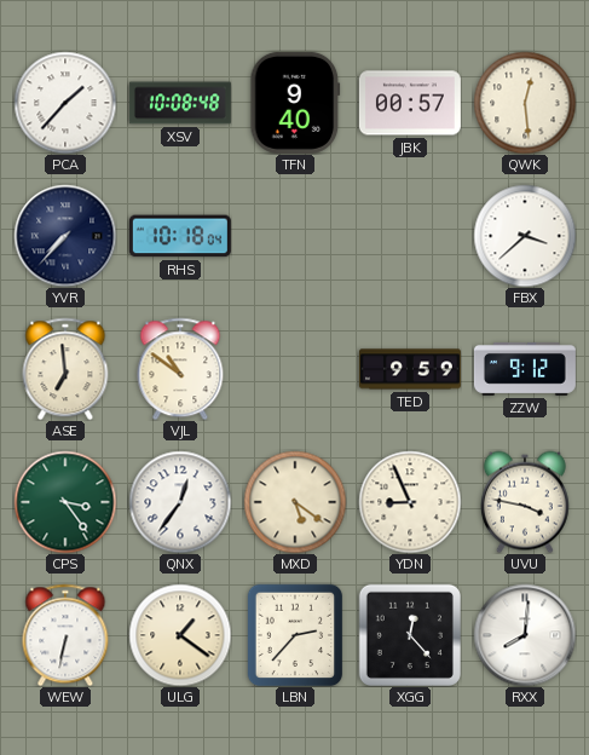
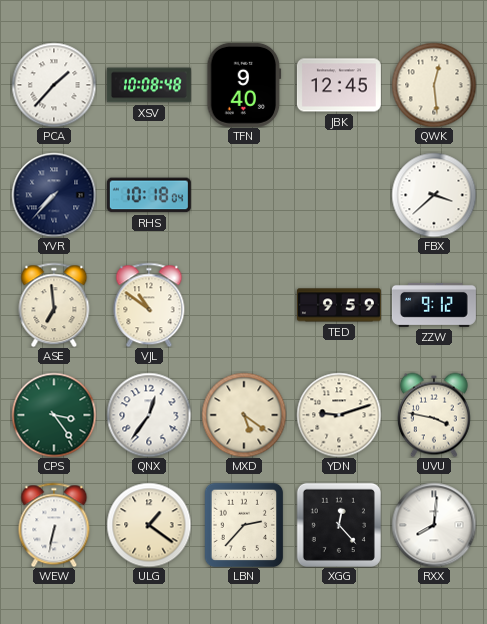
JBK: 00:57 -> 12:45 (339, 85)
YDN: 8:56 -> 9:12 (339, 415)
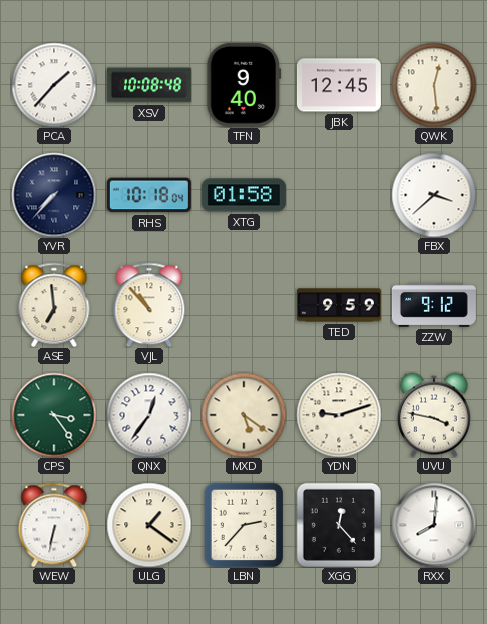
XTG: none -> 01:58 (244, 195)
VJL: 10:51 -> 10:53 (149, 305)
